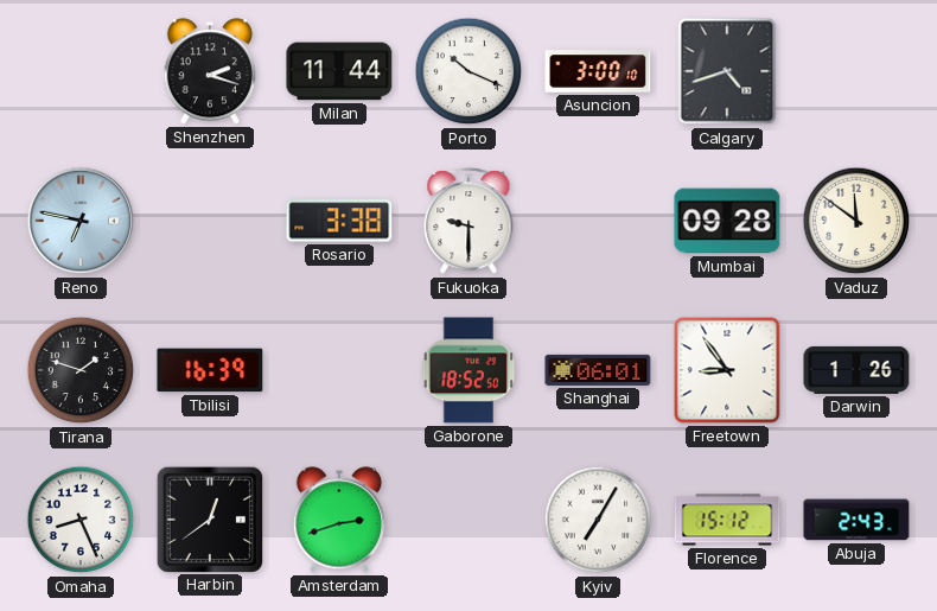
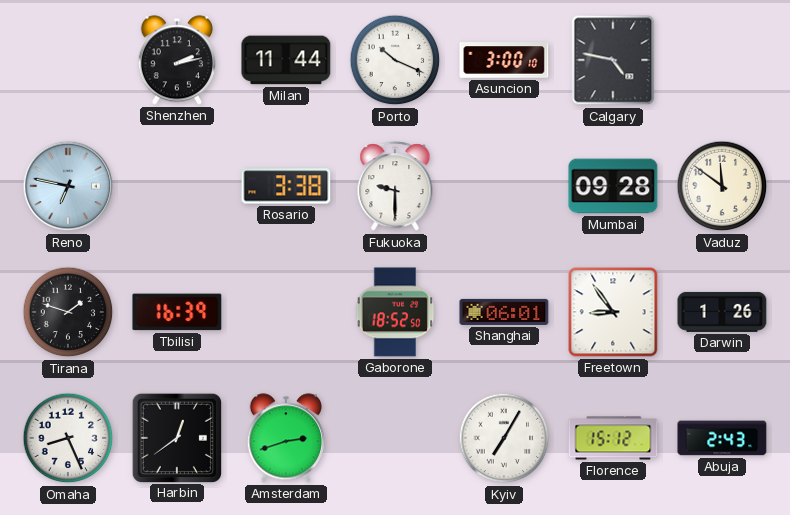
Shenzhen: 2:18 -> 2:13 (176, 60)
Calgary: 4:42 -> 4:47 (613, 60)
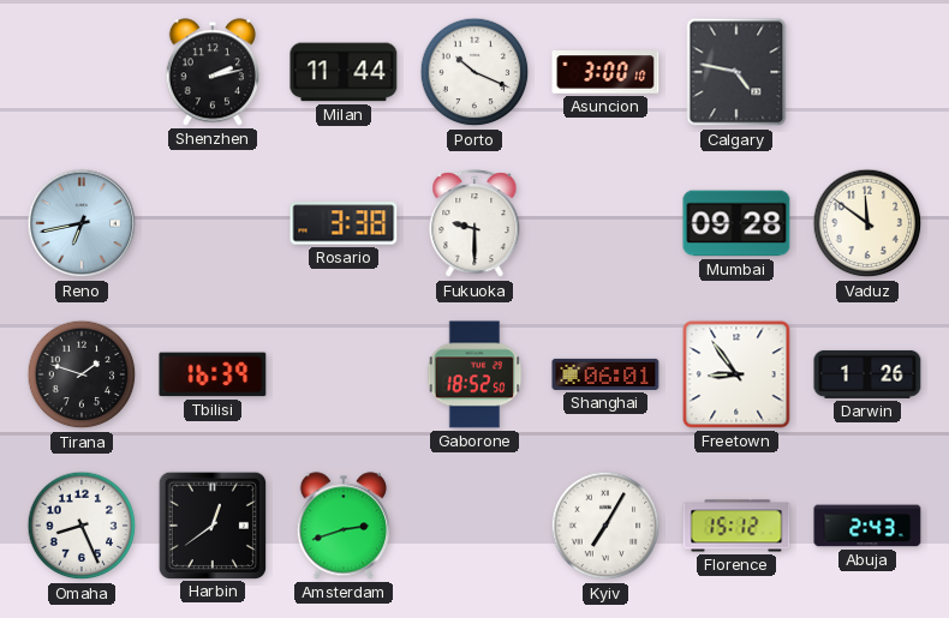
Reno: 6:47 -> 6:43 (82, 223)
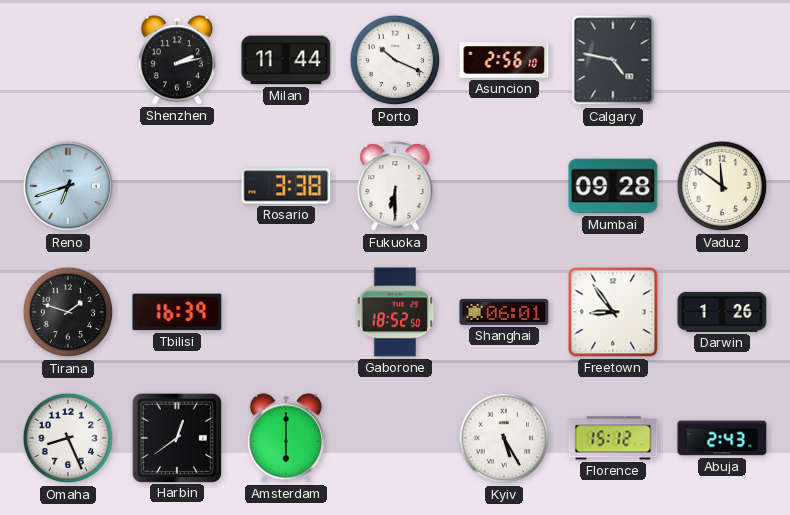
Asuncion: 3:00 -> 2:56 (504, 60)
Reno: 6:43 -> 6:42 (68, 186)
Fukuoka: 9:30 -> 6:30 (395, 187)
Amsterdam: 2:42 -> 6:00 (285, 438)
Kyiv: 7:05 -> 5:25 (504, 438)
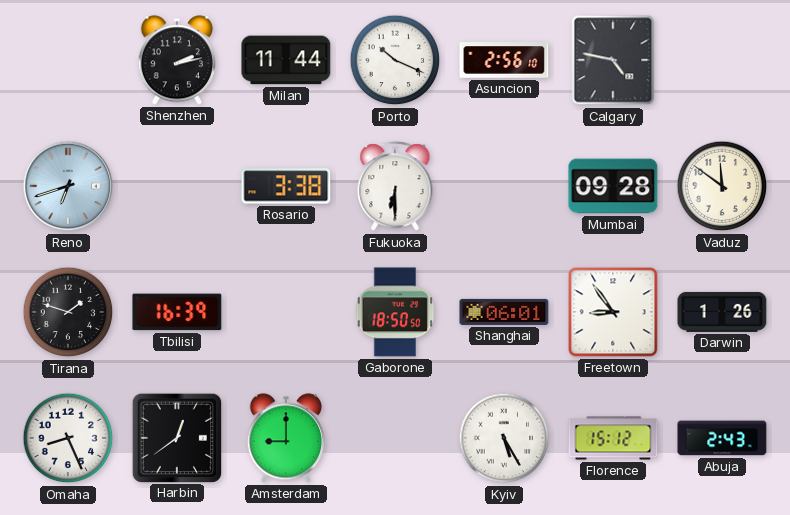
Gaborone: 18:52 -> 18:50 (395, 312)
Amsterdam: 6:00 -> 9:00 (285, 438)
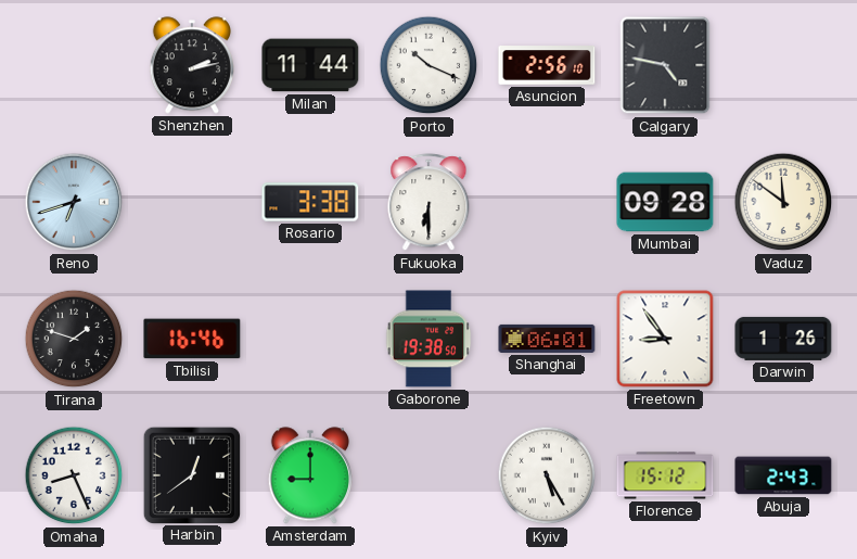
Tbilisi: 16:39 -> 16:46 (192, 339)
Gaborone: 18:50 -> 19:38 (428, 339)
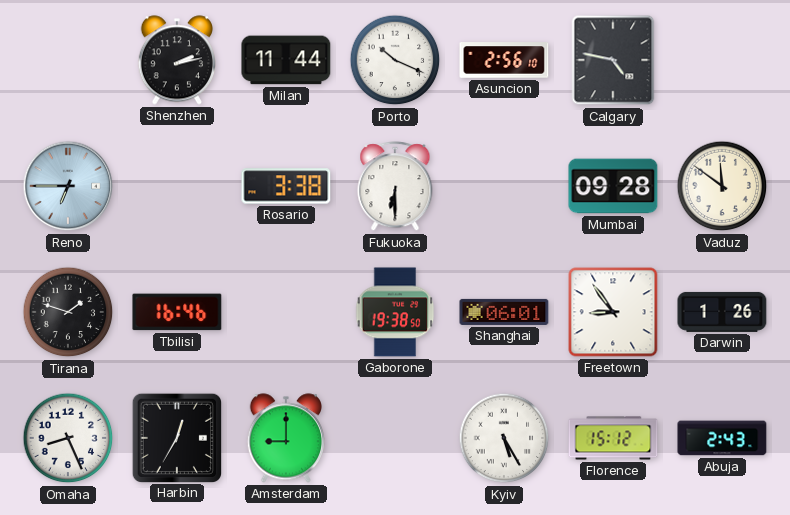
Reno: 6:42 -> 6:45 (68, 186)
Harbin: 12:39 -> 12:35 (176, 437)
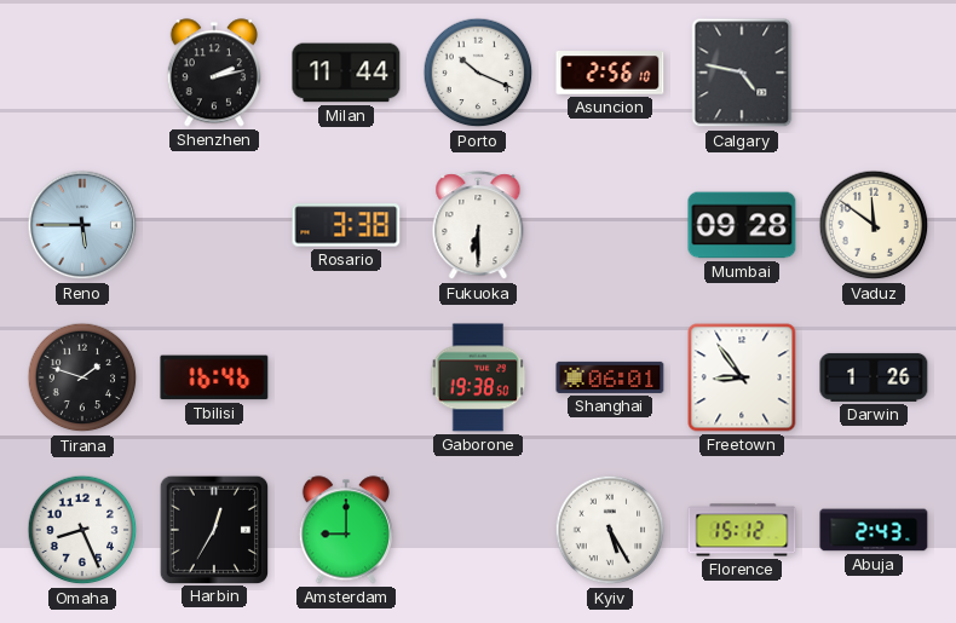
Reno: 6:45 -> 5:45 (82, 225)
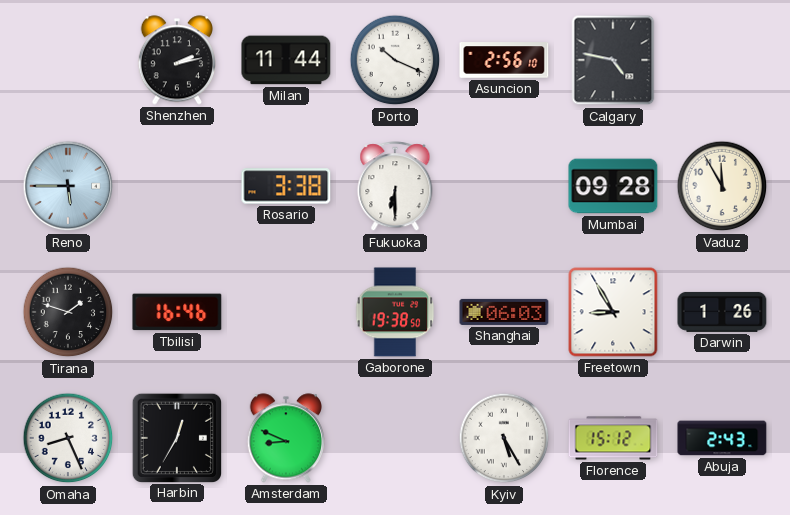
Vaduz: 11:51 -> 11:55 (722, 186)
Shanghai: 06:01 -> 06:03 (504, 312)
Freetown: 8:54 -> 8:55 (613, 312)
Amsterdam: 9:00 -> 8:49 (285, 438)
